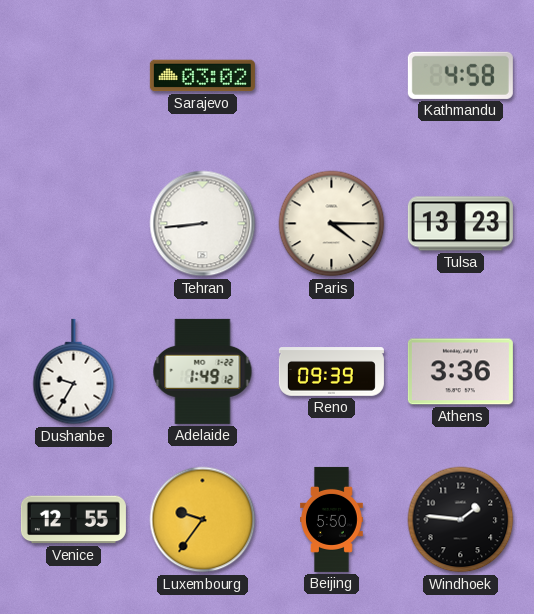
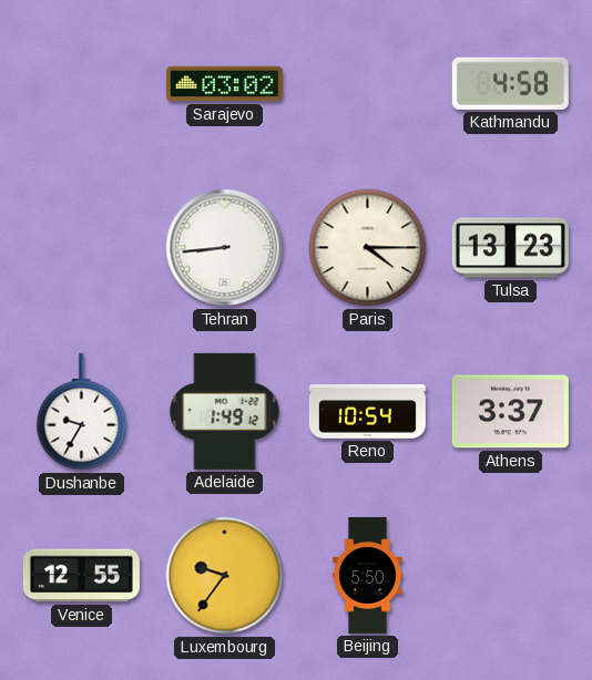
Reno: 09:39 -> 10:54 (367, 412)
Athens: 3:36 -> 3:37 (510, 412)
Windhoek: 1:46 -> none (461, 520)
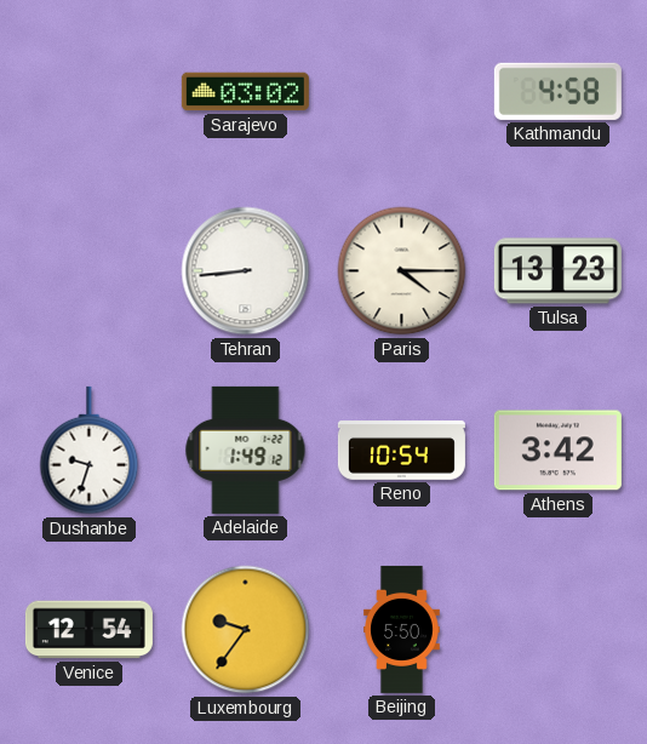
Dushanbe: 9:35 -> 9:33 (90, 451)
Athens: 3:37 -> 3:42 (557, 451)
Venice: 12:55 -> 12:54 (88, 630)
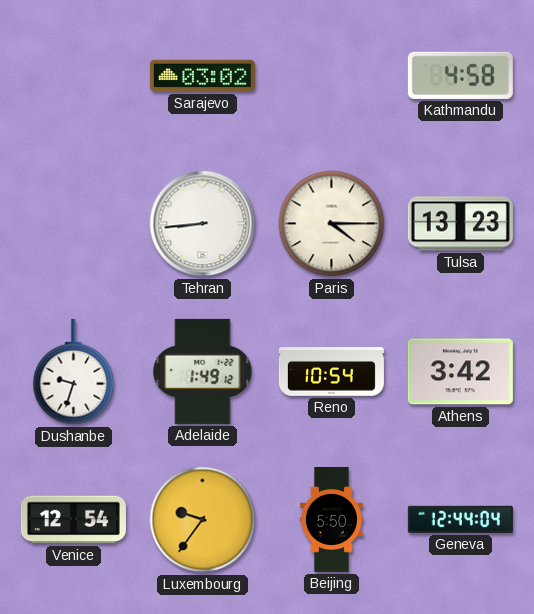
Geneva: none -> 12:44 (460, 519)
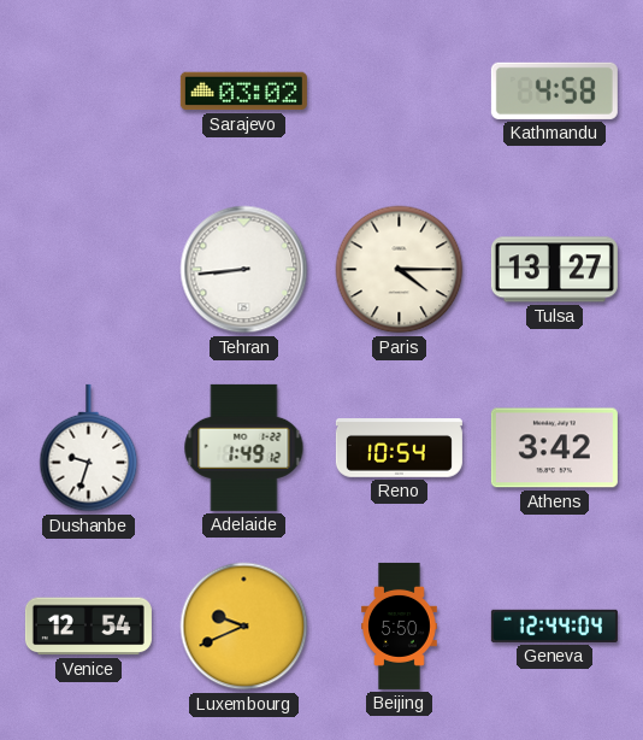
Tulsa: 13:23 -> 13:27 (554, 270)
Luxembourg: 9:36 -> 9:41 (244, 627)
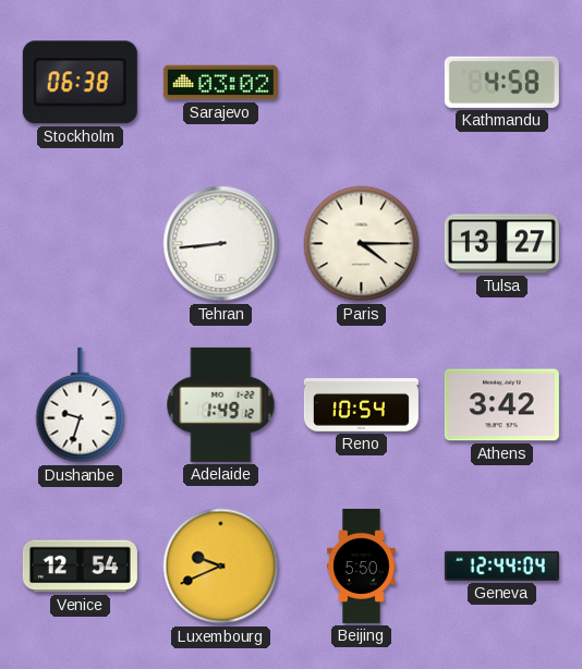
Stockholm: none -> 06:38 (80, 83)
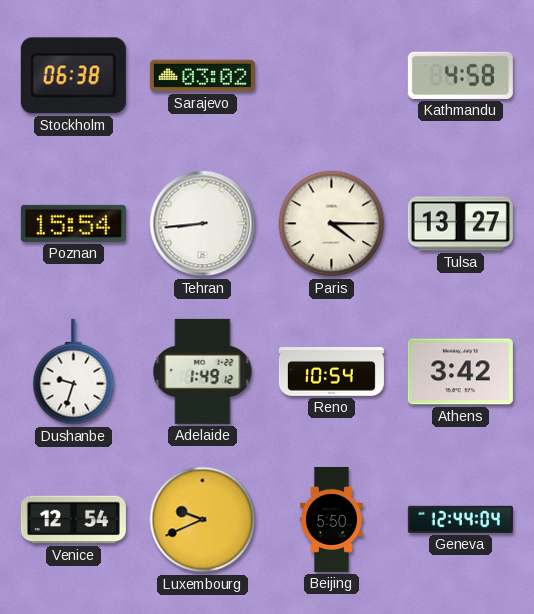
Poznan: none -> 15:54 (73, 223)
